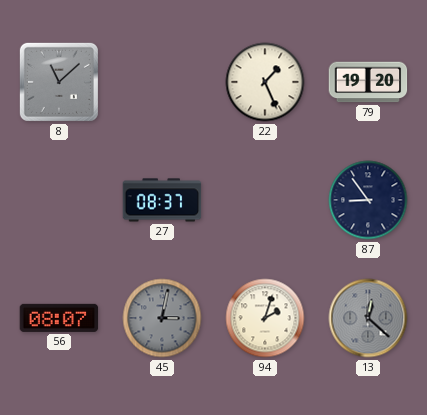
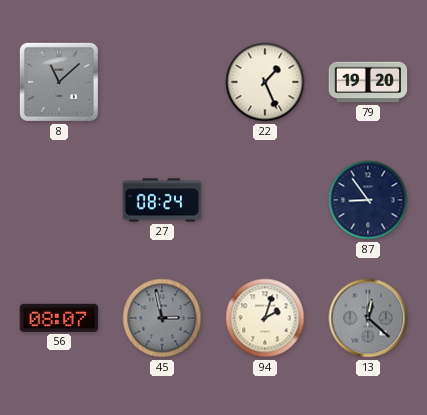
27: 08:37 -> 08:24 (162, 200)
45: 3:02 -> 2:58 (162, 318)
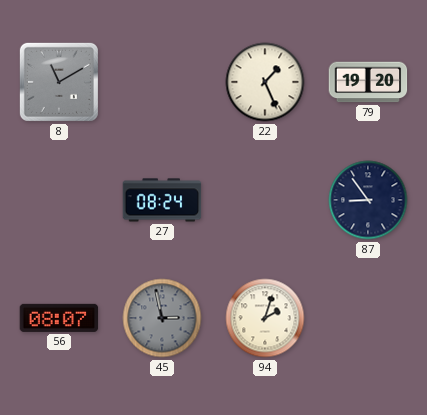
8: 11:08 -> 11:10 (59, 82)
13: 12:22 -> none (368, 318)
